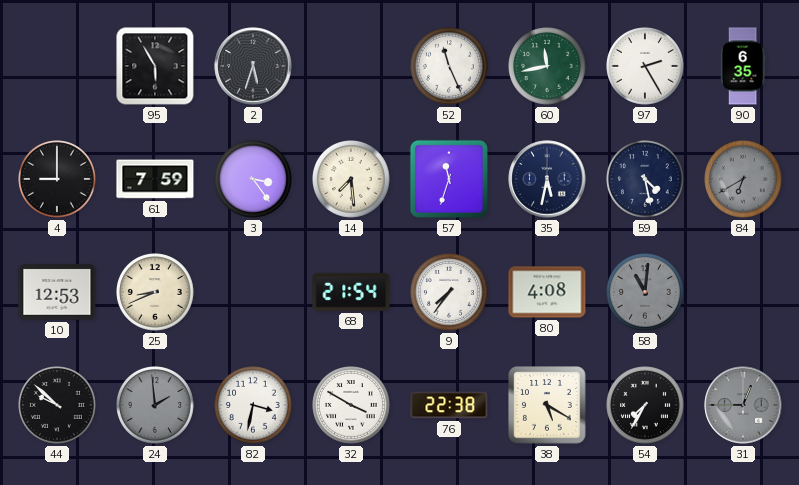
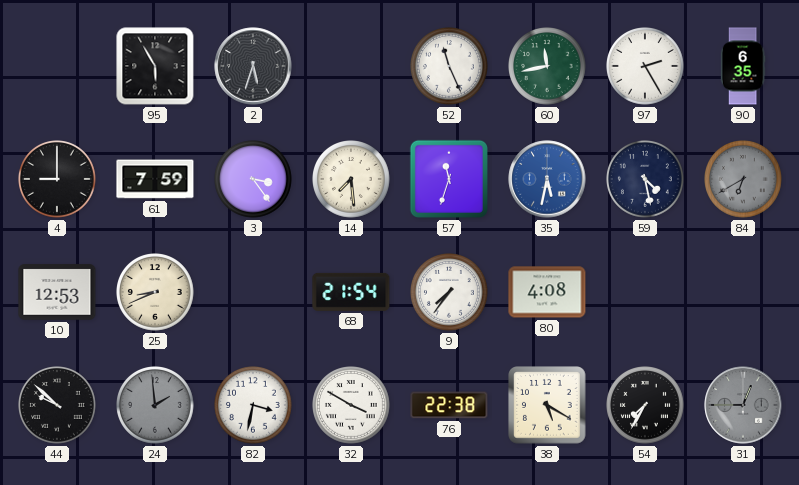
35 dial: navy -> blue (547, 179)
58: 11:01 -> none (646, 293)
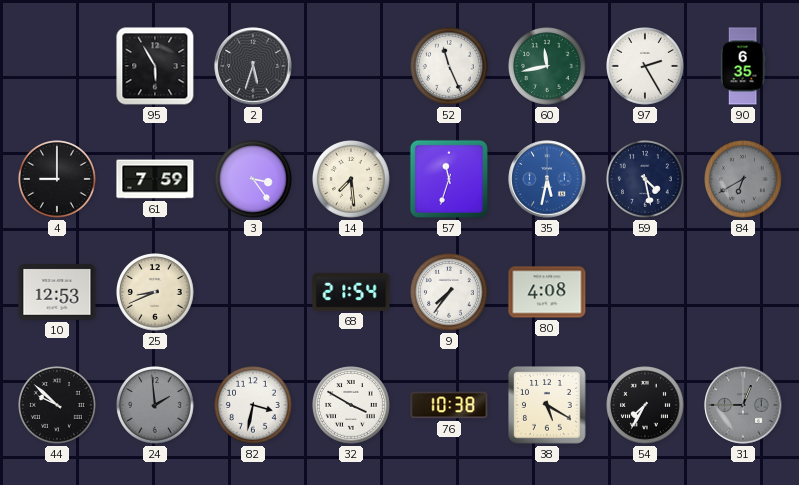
76: 22:38 -> 10:38 (449, 405)
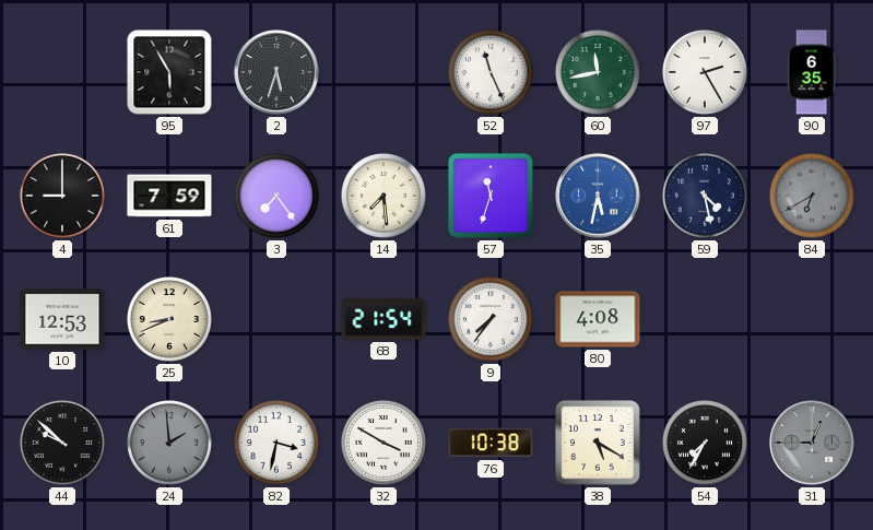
3: 3:24 -> 7:24 (278, 197)
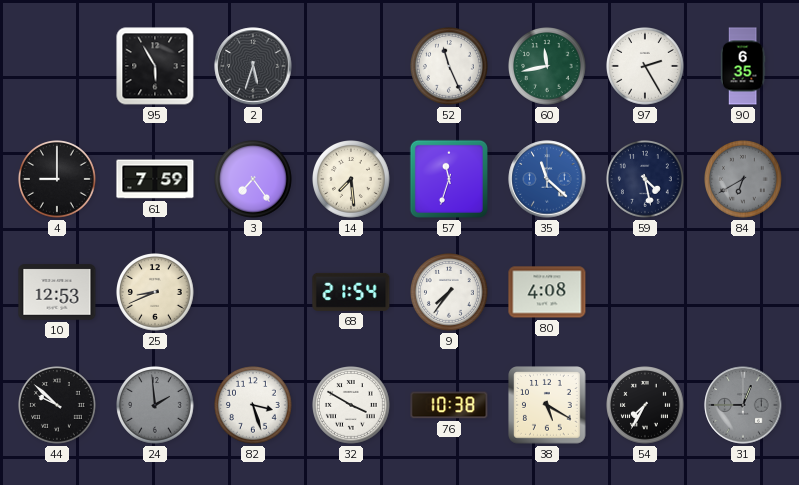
35: 5:32 -> 11:22 (547, 179)
82: 3:32 -> 3:27 (254, 406)
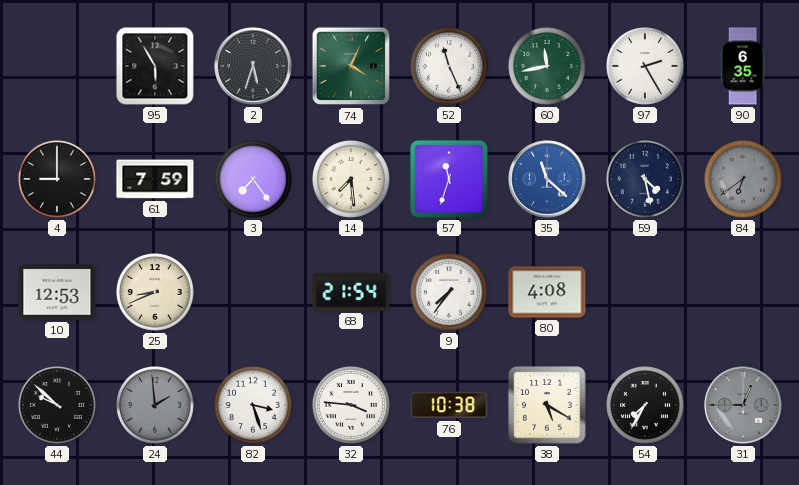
74: none -> 4:04 (351, 66)
84: 6:40 -> 6:39 (744, 180)
32: 3:50 -> 3:46 (352, 406)
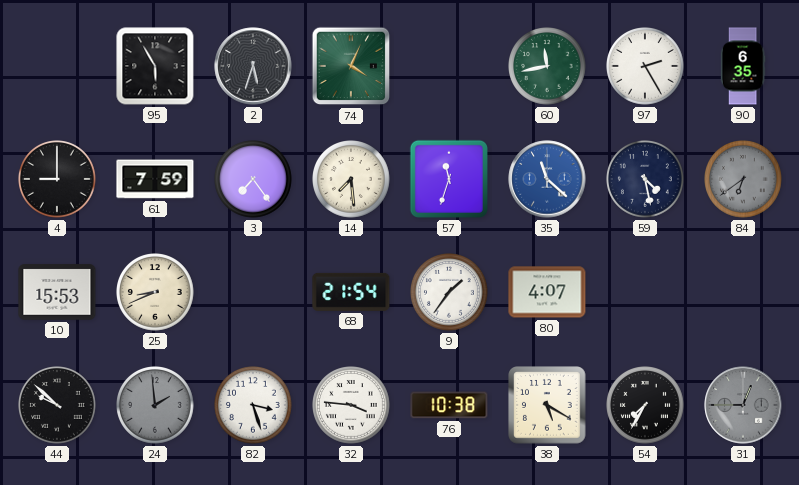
52: 11:26 -> none (450, 67)
10: 12:53 -> 15:53 (57, 292)
9: 7:36 -> 1:36 (450, 293)
80: 4:08 -> 4:07 (547, 292)
